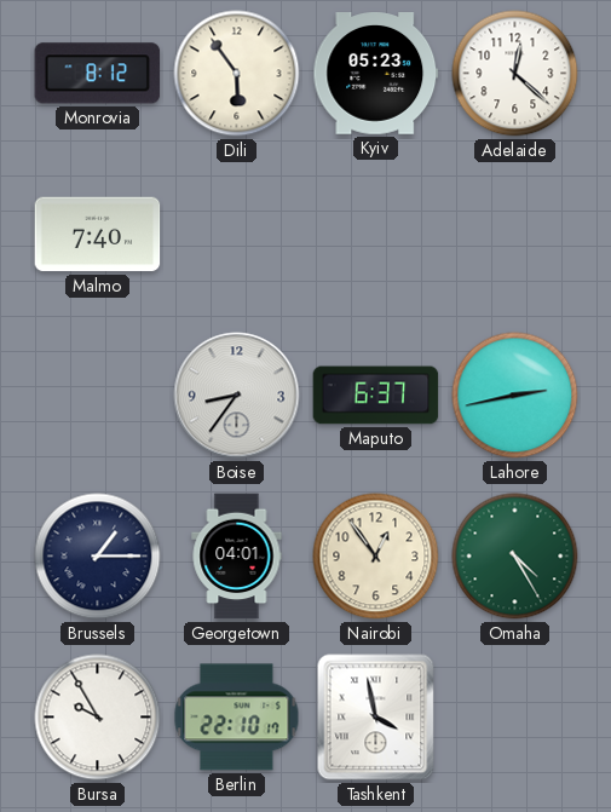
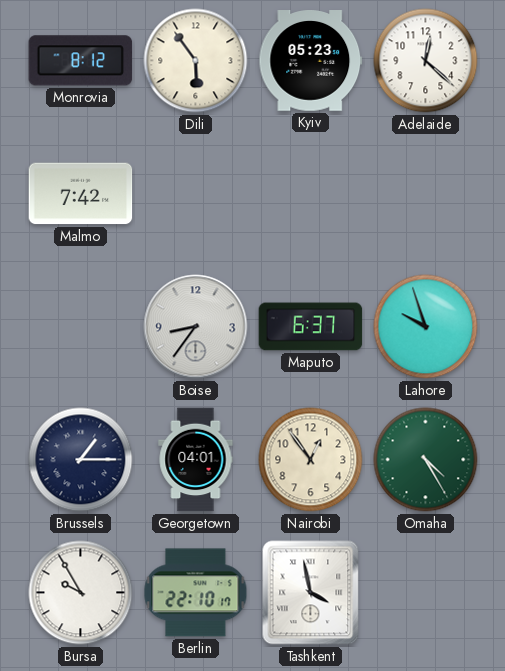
Malmo: 7:40 -> 7:42 (81, 194)
Lahore: 2:43 -> 9:57 (426, 327)
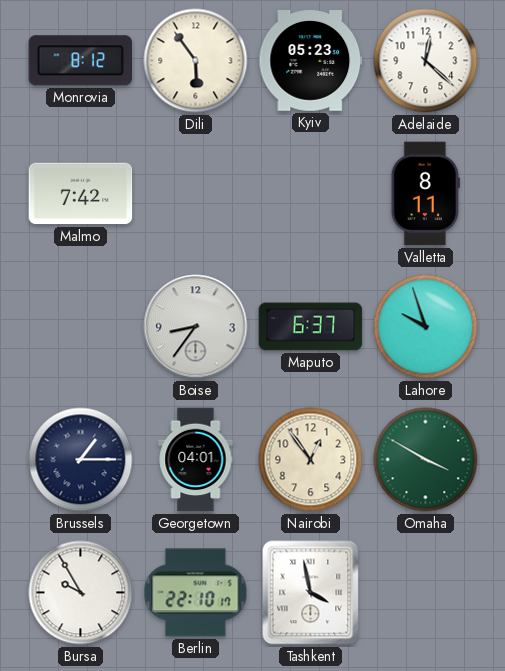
Valletta: none -> 8:11 (425, 194)
Omaha: 4:25 -> 3:50 (426, 460)
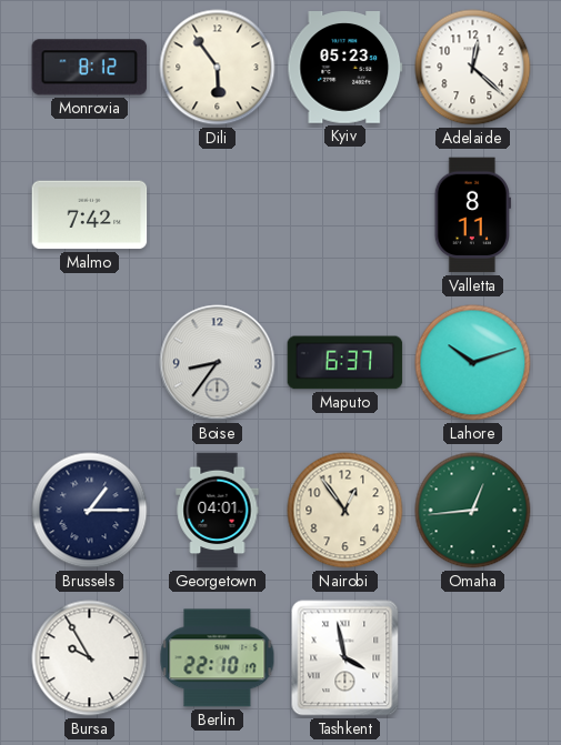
Lahore: 9:57 -> 10:12 (473, 363)
Omaha: 3:50 -> 12:44 (473, 511)
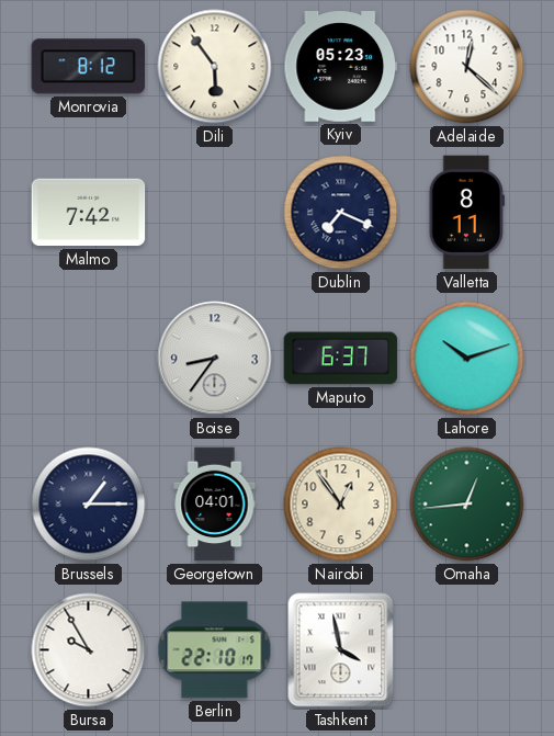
Dublin: none -> 7:19 (341, 213)
